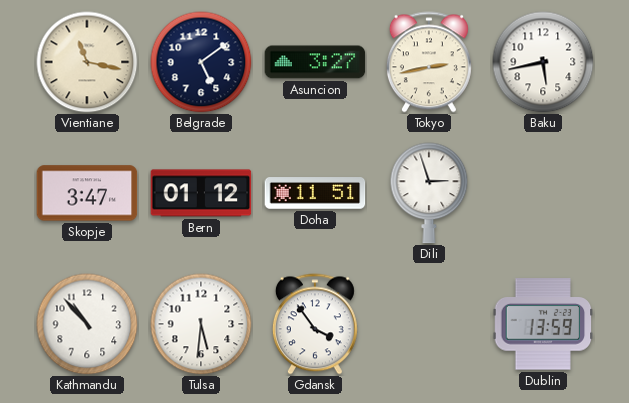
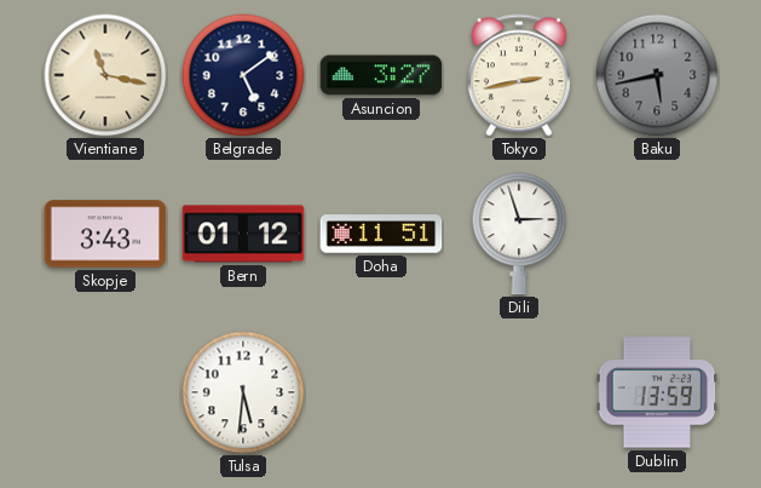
Baku dial: white -> grey (657, 75)
Skopje: 3:47 -> 3:43 (105, 234)
Kathmandu: 10:53 -> none (87, 324)
Gdansk: 3:54 -> none (315, 324)
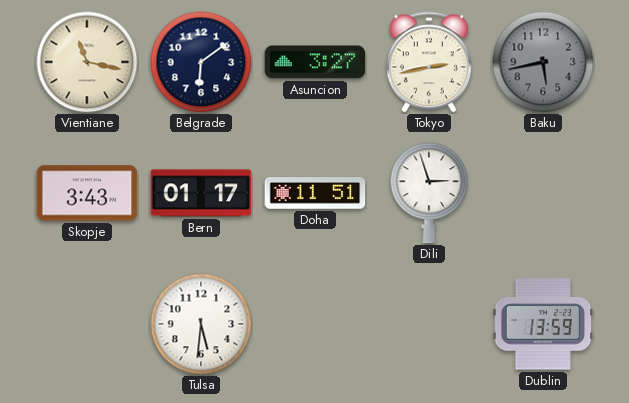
Belgrade: 5:09 -> 6:09 (201, 62)
Bern: 01:12 -> 01:17 (201, 193)
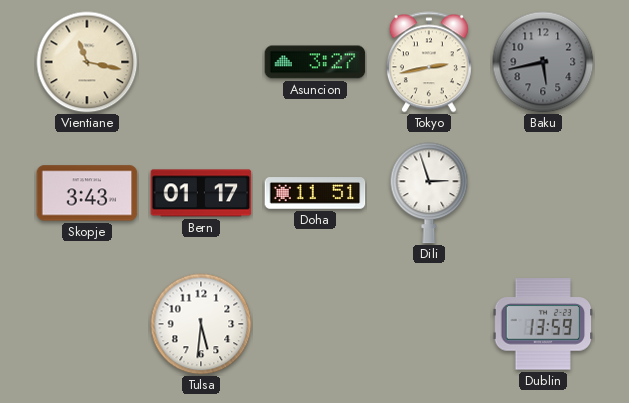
Belgrade: 6:09 -> none (201, 62)
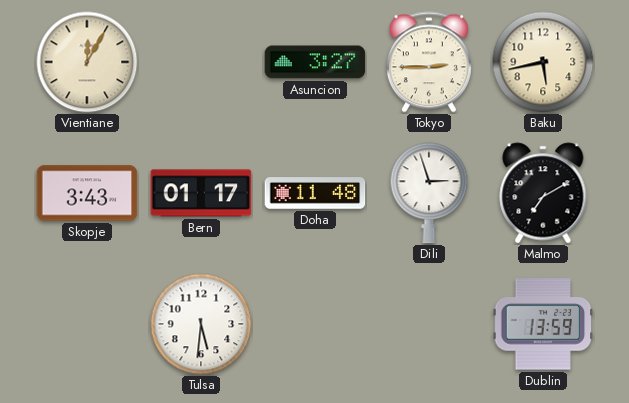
Vientiane: 11:17 -> 12:05 (87, 62)
Tokyo: 2:43 -> 2:45 (429, 62)
Baku dial: grey -> cream (543, 62)
Doha: 11:51 -> 11:48 (315, 193)
Malmo: none -> 7:10 (543, 193)
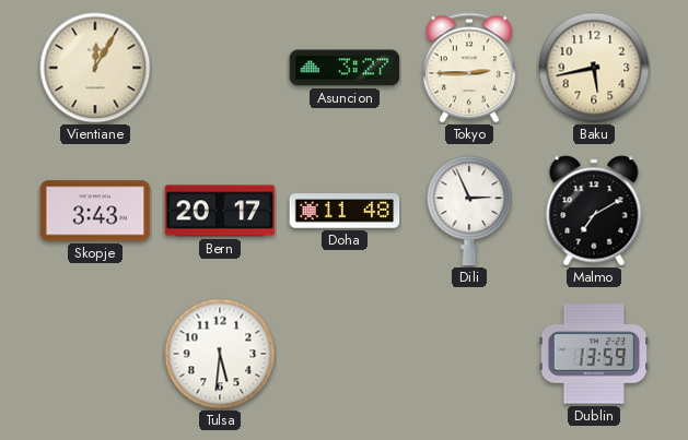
Bern: 01:17 -> 20:17 (220, 211)
Dili: 2:57 -> 2:56 (469, 211)
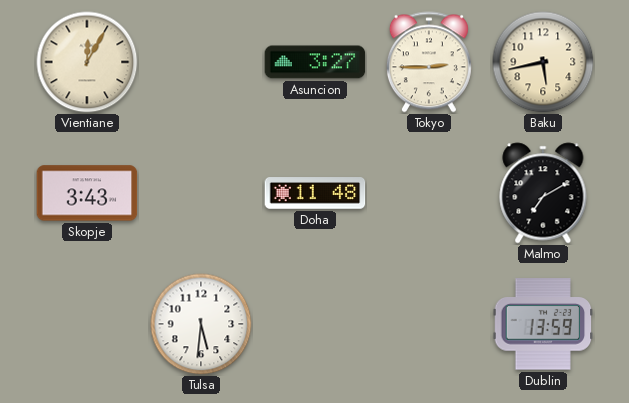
Bern: 20:17 -> none (220, 211)
Dili: 2:56 -> none (469, 211)
